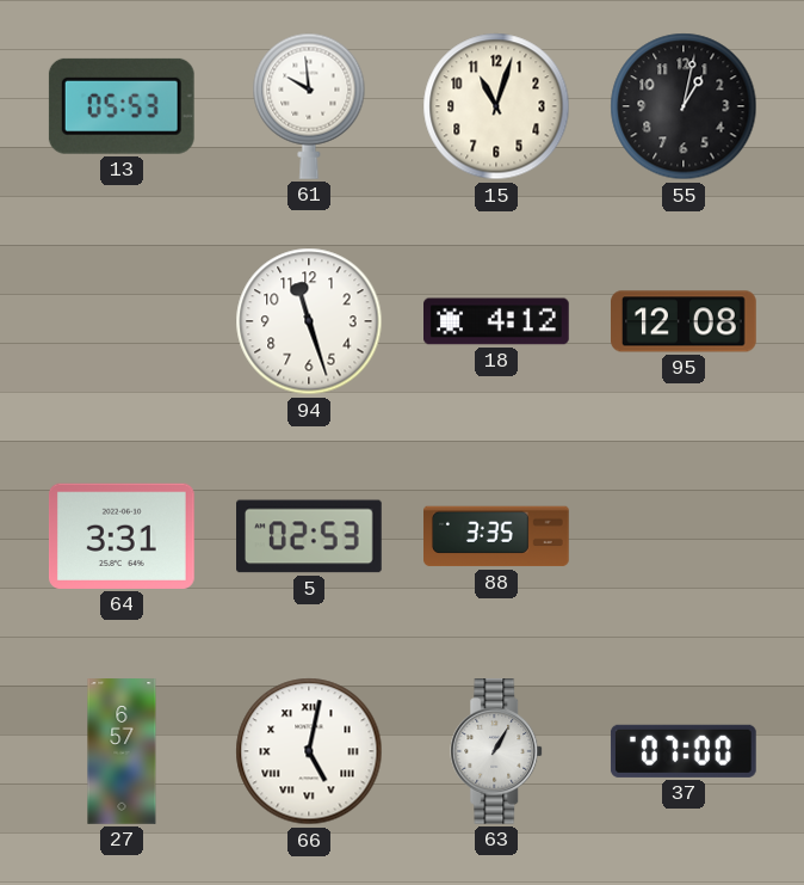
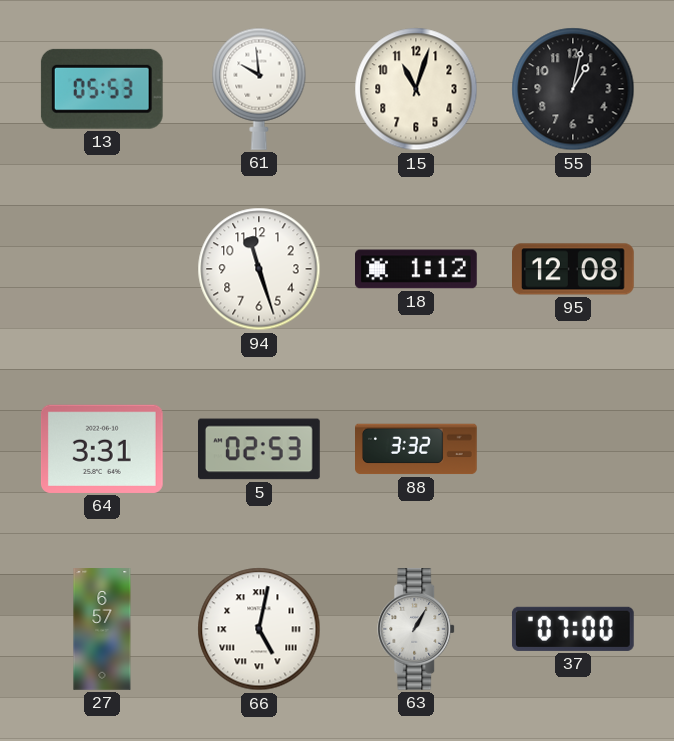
18: 4:12 -> 1:12 (416, 269)
88: 3:35 -> 3:32 (417, 449)
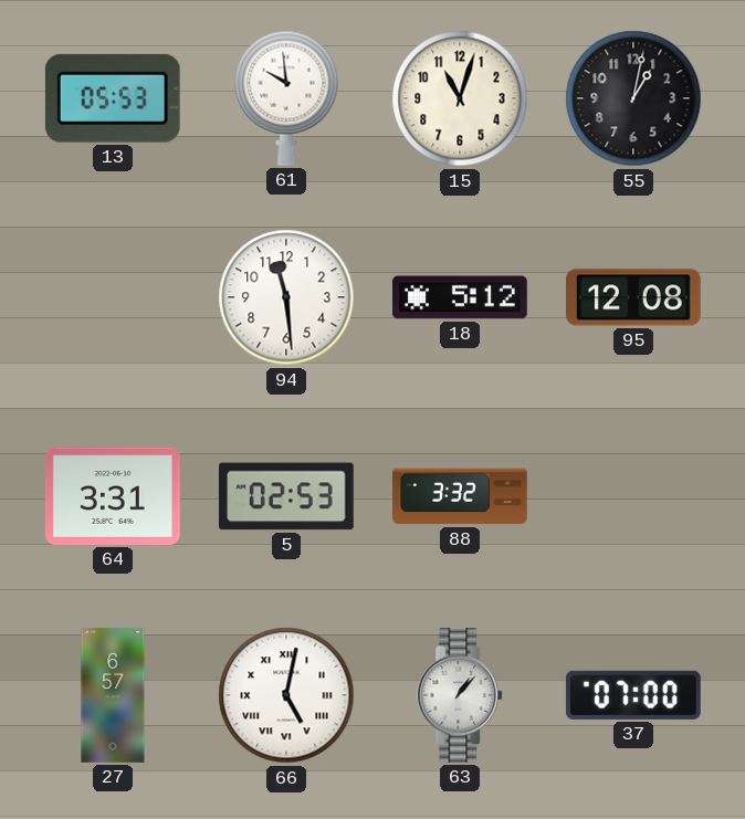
94: 11:27 -> 11:29 (286, 297)
18: 1:12 -> 5:12 (460, 297)
63: 1:05 -> 1:07 (461, 696)
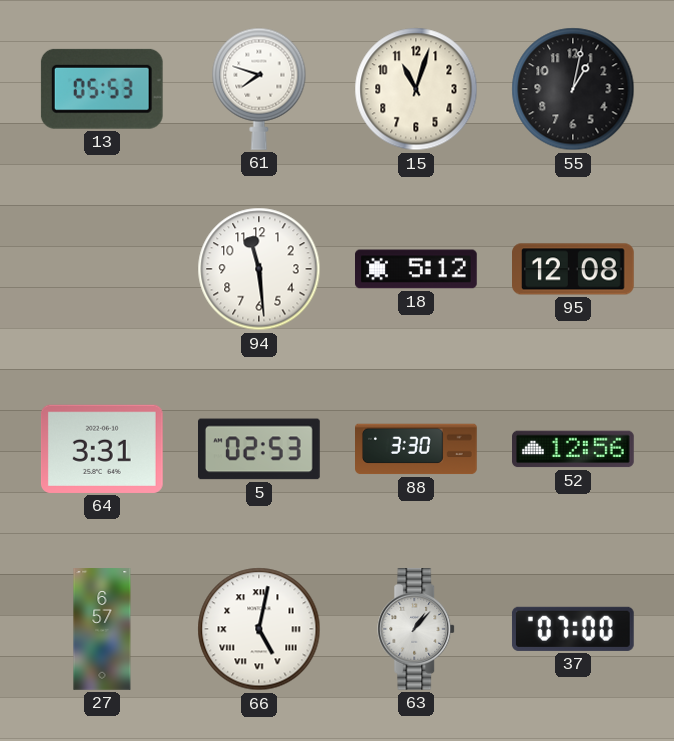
61: 9:59 -> 7:48 (259, 89)
88: 3:32 -> 3:30 (417, 449)
52: none -> 12:56 (574, 449)
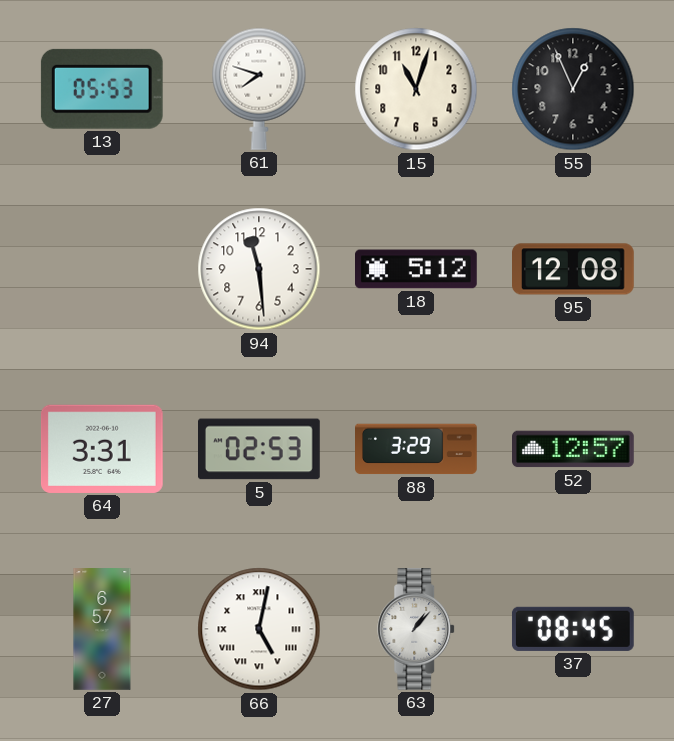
55: 1:02 -> 12:56 (573, 89)
88: 3:30 -> 3:29 (417, 449)
52: 12:56 -> 12:57 (574, 449)
37: 07:00 -> 08:45 (573, 629)
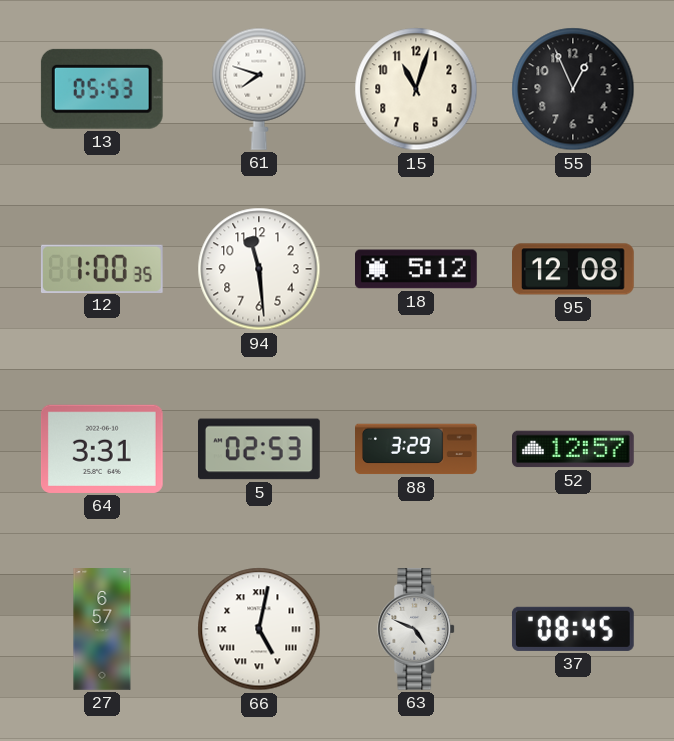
12: none -> 1:00 (102, 268)
63: 1:07 -> 4:49 (417, 630)
